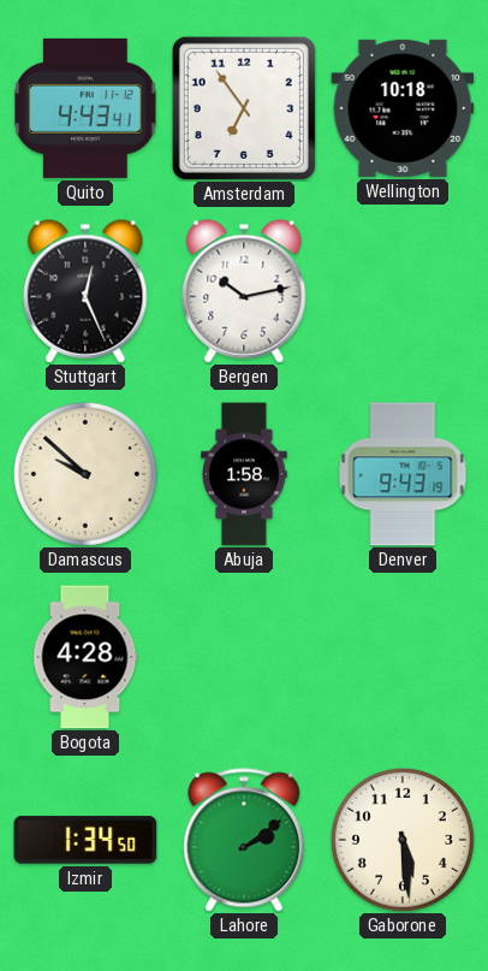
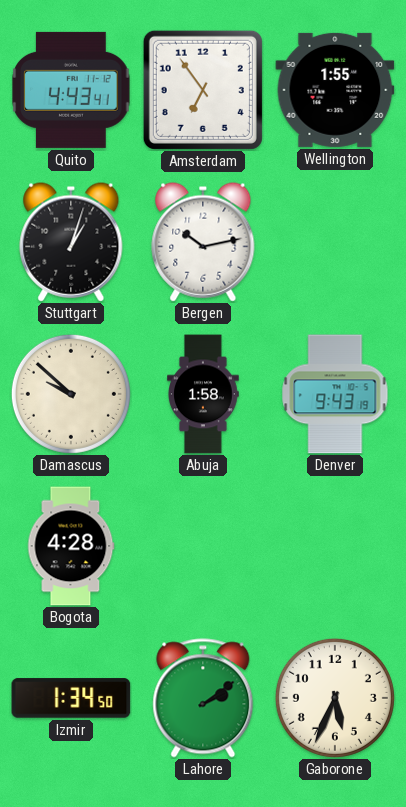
Wellington: 10:18 -> 1:55 (335, 90)
Stuttgart: 12:26 -> 1:03 (71, 242)
Gaborone: 5:29 -> 5:34 (335, 698)
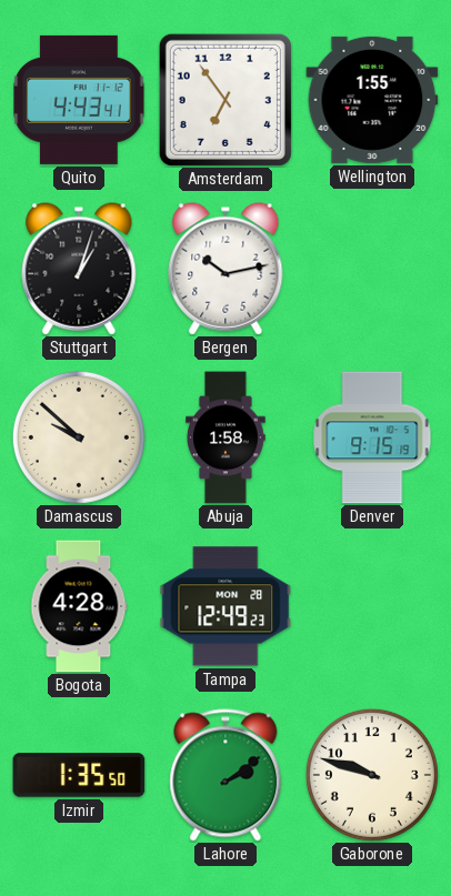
Denver: 9:43 -> 9:15 (372, 437)
Tampa: none -> 12:49 (225, 606)
Izmir: 1:34 -> 1:35 (79, 775)
Gaborone: 5:34 -> 9:48 (372, 775)
